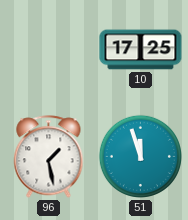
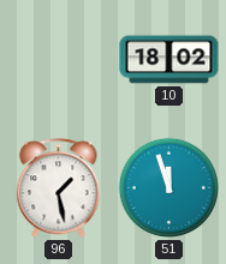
10: 17:25 -> 18:02 (169, 60)
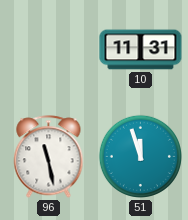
10: 18:02 -> 11:31 (141, 50)
96: 1:28 -> 11:28 (49, 157)
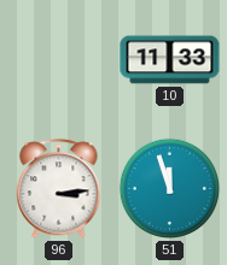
10: 11:31 -> 11:33 (170, 60)
96: 11:28 -> 3:14 (59, 189)
